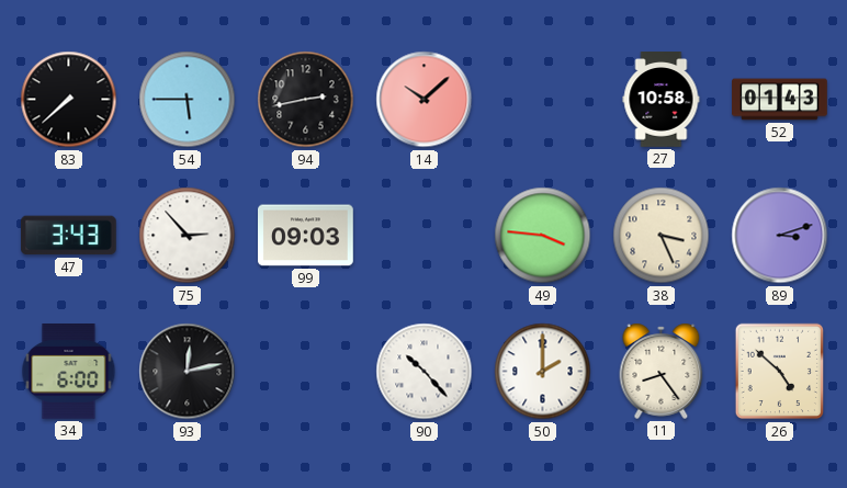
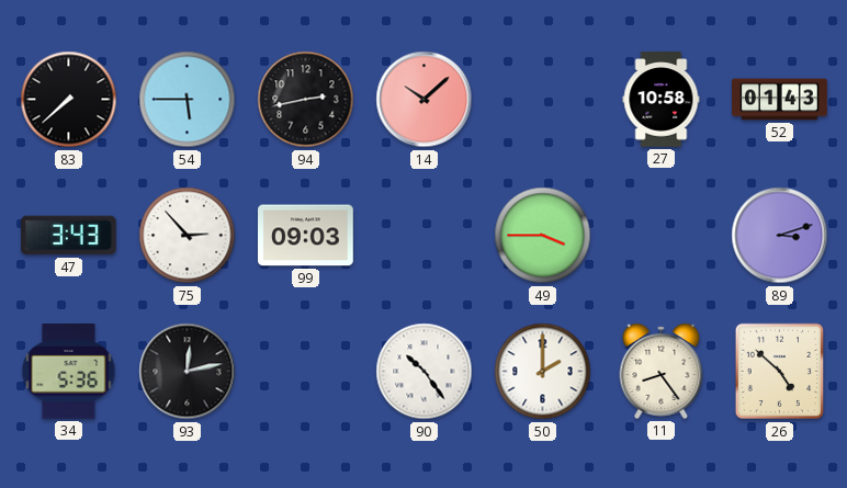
49: 3:46 -> 3:45 (543, 236)
38: 3:26 -> none (662, 236)
34: 6:00 -> 5:36 (69, 372)
90: 10:23 -> 10:24 (425, 372)
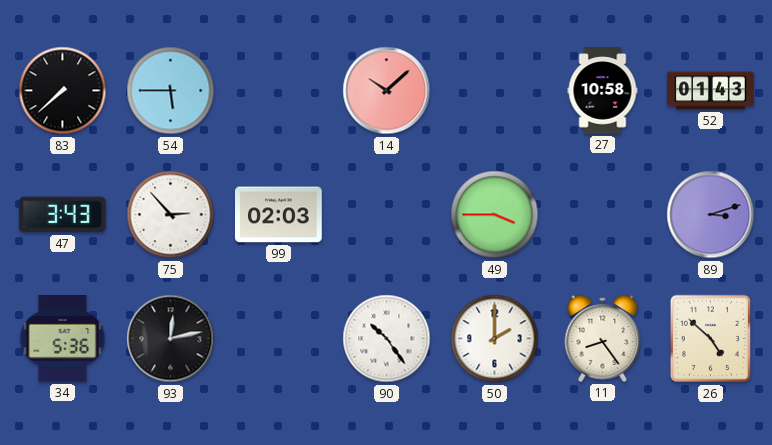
94: 2:43 -> none (306, 100)
99: 09:03 -> 02:03 (279, 215)
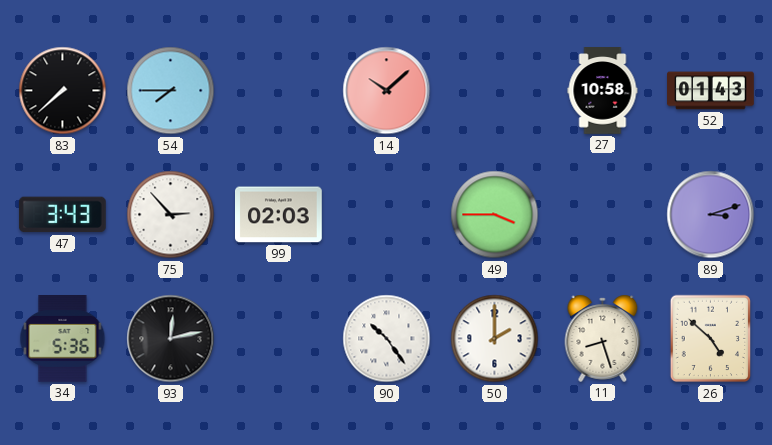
54: 5:45 -> 7:45 (171, 91)
11: 8:24 -> 8:27 (603, 338)
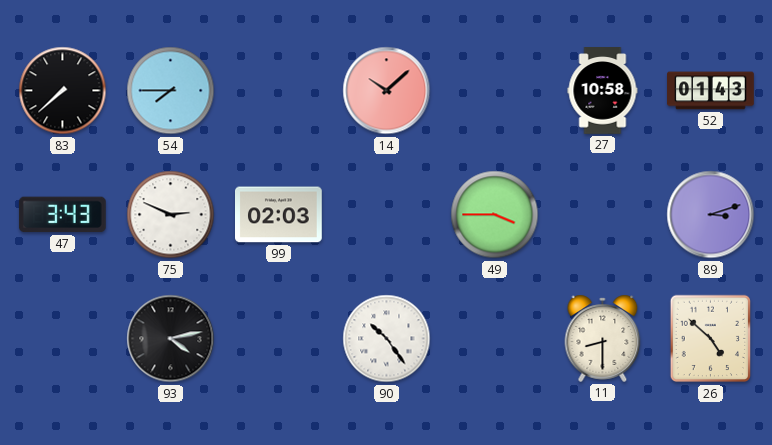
75: 2:53 -> 2:49 (171, 215)
34: 5:36 -> none (63, 339)
93: 12:13 -> 4:13 (171, 339)
50: 2:00 -> none (495, 339)
11: 8:27 -> 8:30 (603, 338)
